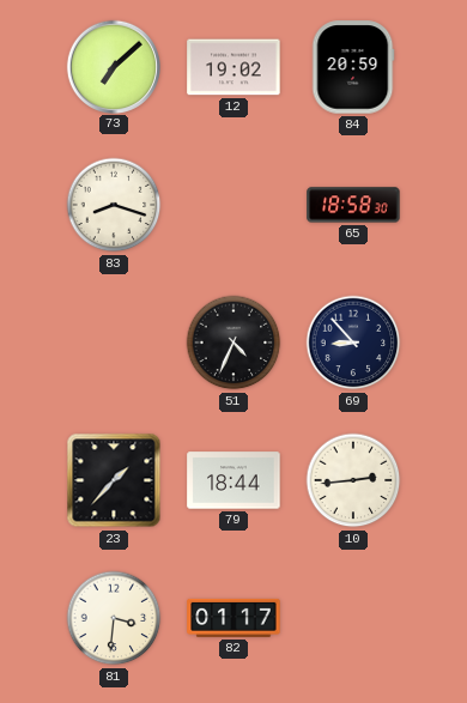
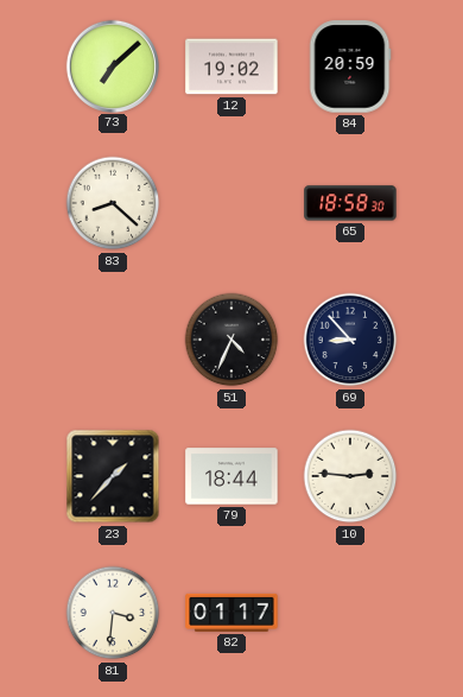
83: 8:18 -> 8:22 (113, 203)
10: 2:44 -> 2:46 (350, 476)
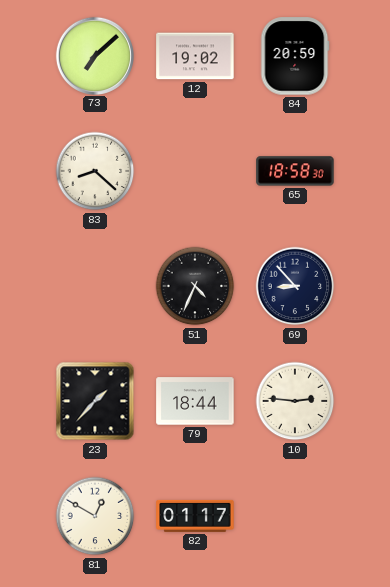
81: 3:31 -> 12:50 (95, 516)
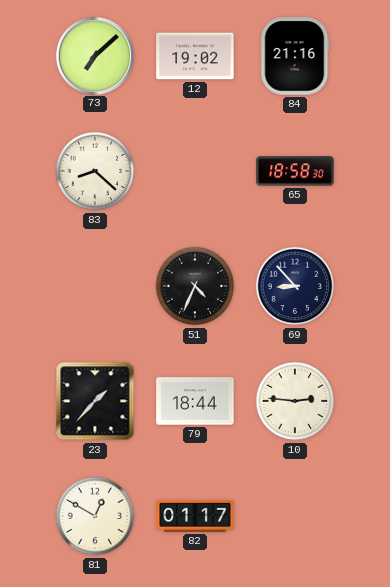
84: 20:59 -> 21:16 (295, 56)
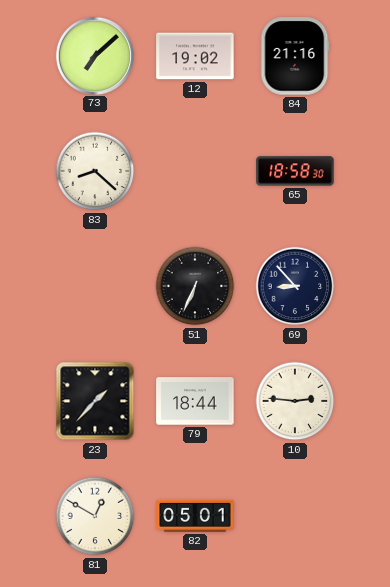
51: 4:34 -> 6:34 (195, 286)
82: 01:17 -> 05:01 (195, 516)
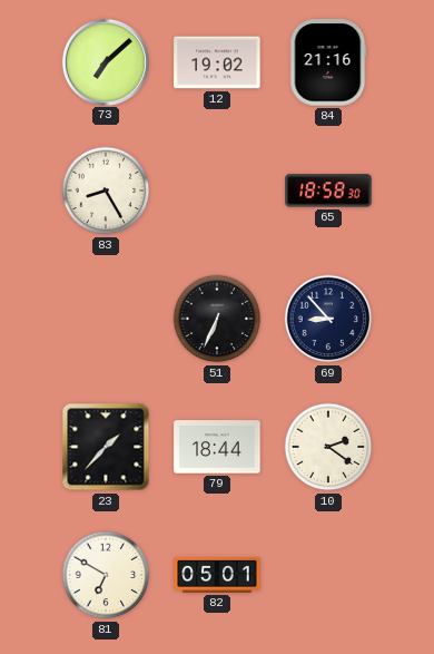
83: 8:22 -> 8:25 (106, 191)
10: 2:46 -> 2:21 (328, 447)
81: 12:50 -> 6:50 (106, 575)
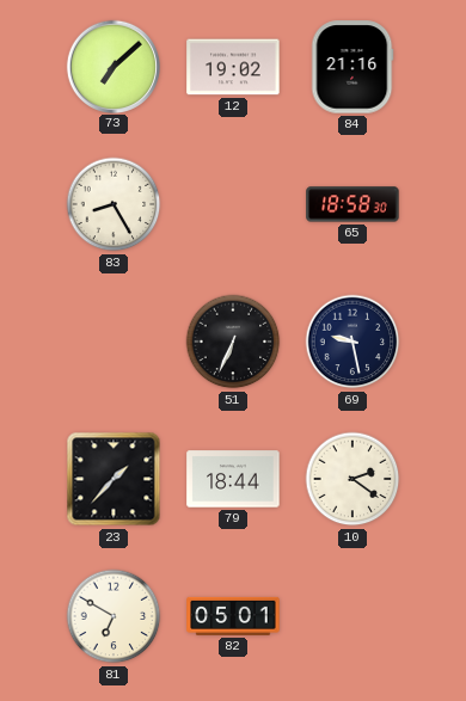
69: 8:53 -> 9:28 (352, 342)
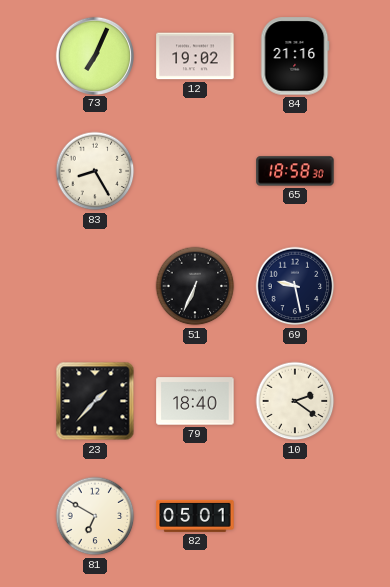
73: 7:08 -> 7:04 (94, 55)
79: 18:44 -> 18:40 (195, 401)
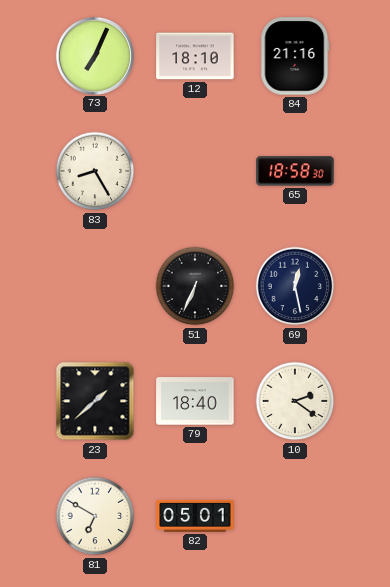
12: 19:02 -> 18:10 (195, 56)
69: 9:28 -> 12:28 (295, 286)
23: 1:37 -> 1:38 (95, 401)
